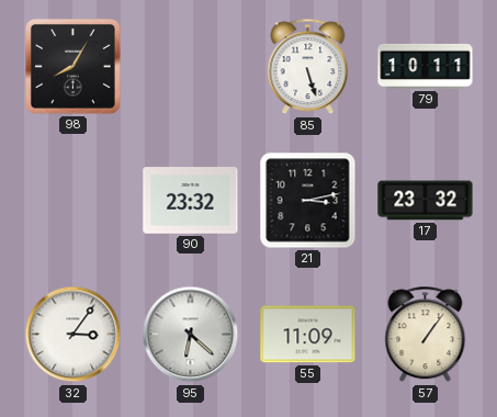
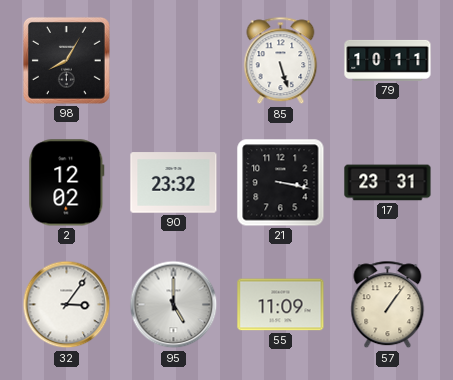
2: none -> 12:02 (67, 183)
21: 3:13 -> 3:17 (281, 183)
17: 23:32 -> 23:31 (388, 183)
95: 6:22 -> 5:00 (174, 305)
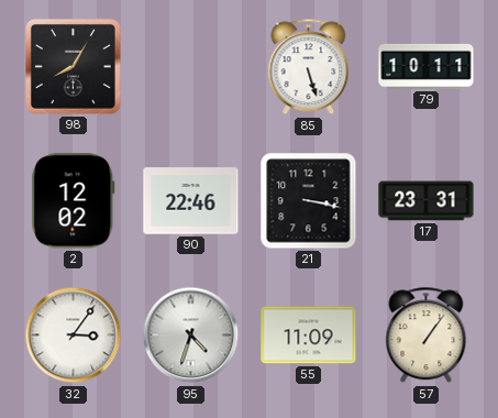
90: 23:32 -> 22:46 (191, 201)
95: 5:00 -> 4:33 (191, 335)
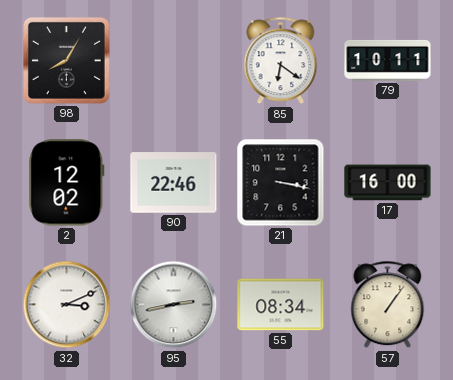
85: 5:27 -> 6:21 (281, 61)
17: 23:31 -> 16:00 (388, 183)
32: 3:06 -> 3:11 (67, 305)
95: 4:33 -> 2:43 (174, 305)
55: 11:09 -> 08:34 (281, 305)
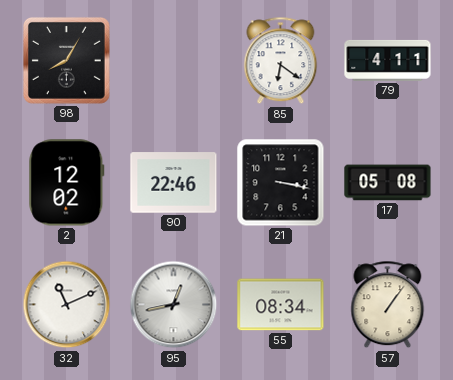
79: 10:11 -> 4:11 (388, 60)
17: 16:00 -> 05:08 (388, 183)
32: 3:11 -> 11:11 (67, 305)
95: 2:43 -> 12:43 (174, 305)
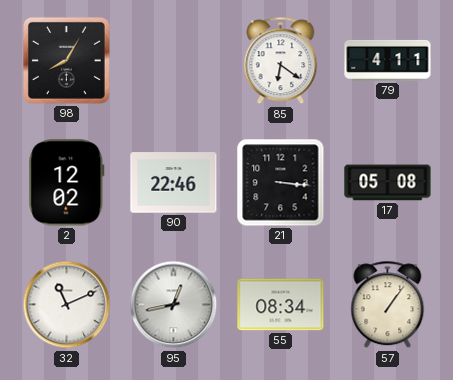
21: 3:17 -> 3:16 (281, 183)
